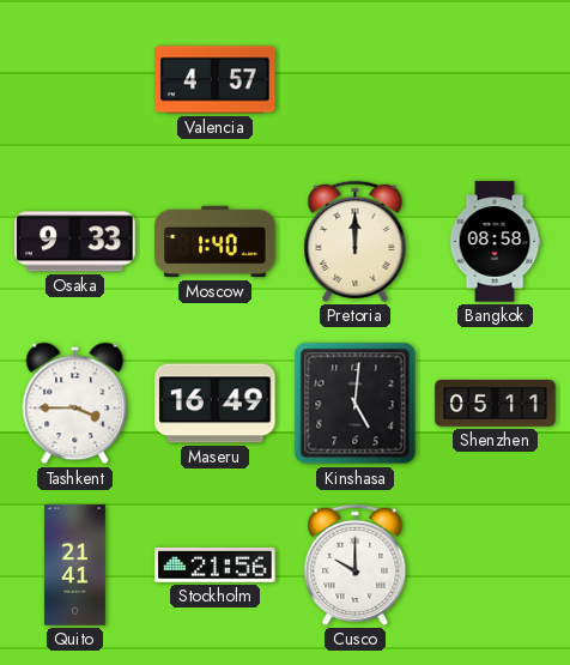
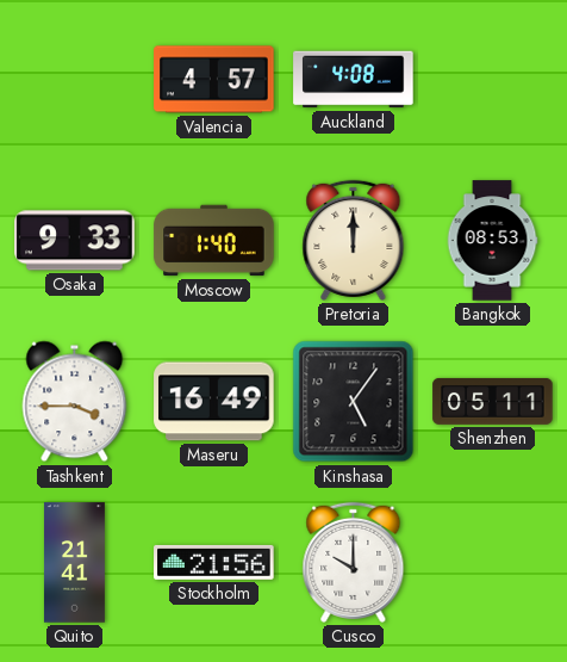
Auckland: none -> 4:08 (354, 80)
Bangkok: 08:58 -> 08:53 (492, 241)
Kinshasa: 5:01 -> 5:06 (354, 402)
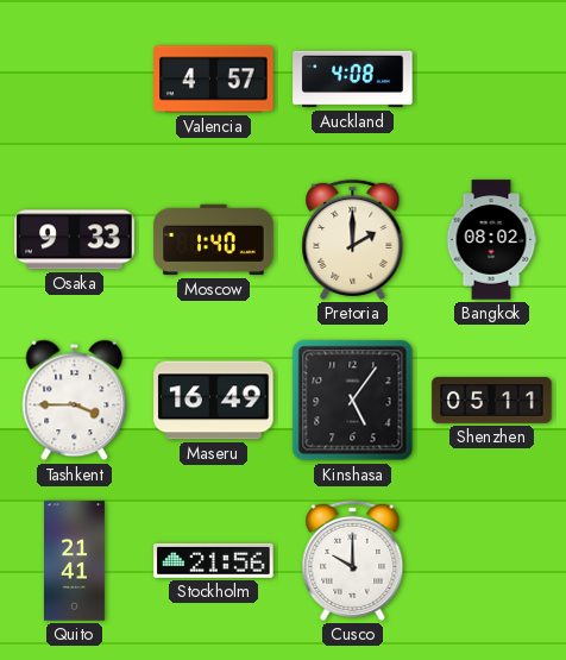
Pretoria: 12:00 -> 2:00 (353, 239)
Bangkok: 08:53 -> 08:02 (491, 240)
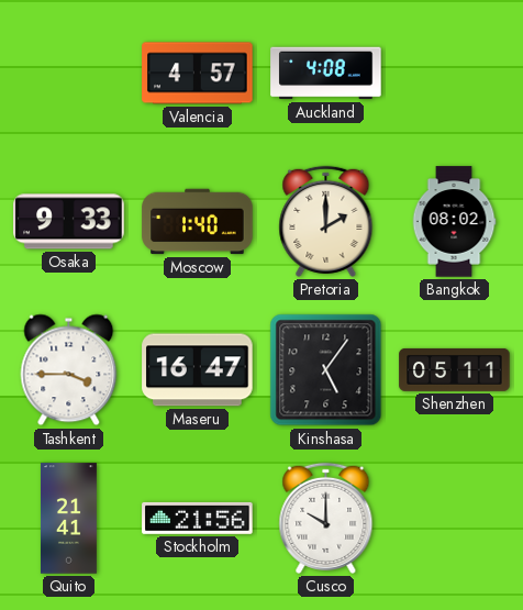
Maseru: 16:49 -> 16:47 (198, 370)
